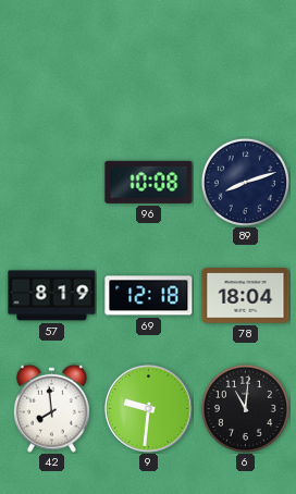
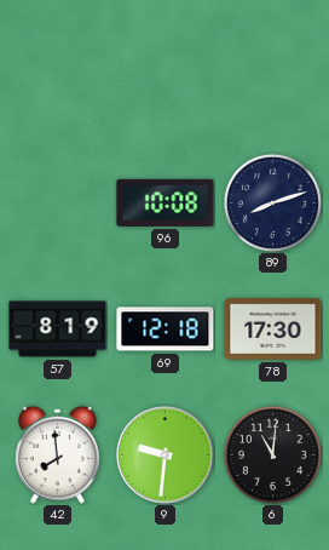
78: 18:04 -> 17:30 (273, 330)
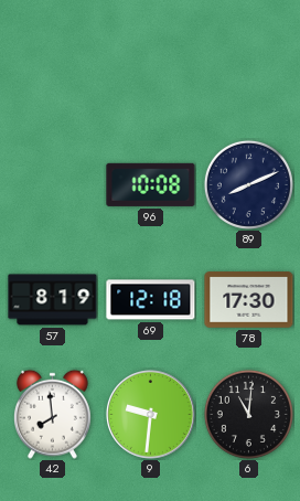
89: 8:12 -> 8:11 (248, 184)
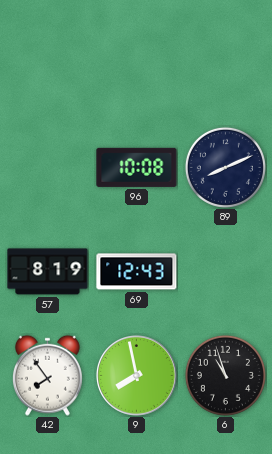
69: 12:18 -> 12:43 (137, 272)
78: 17:30 -> none (249, 300)
42: 7:59 -> 7:54 (47, 375)
9: 9:31 -> 7:58 (137, 376)
6: 11:01 -> 10:57 (225, 375)
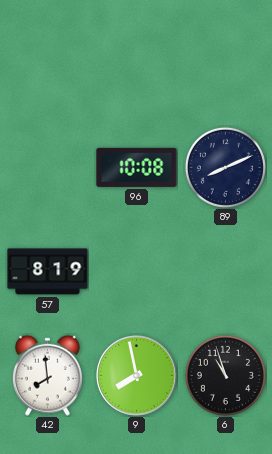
69: 12:43 -> none (137, 272)
42: 7:54 -> 7:59 (47, 375)
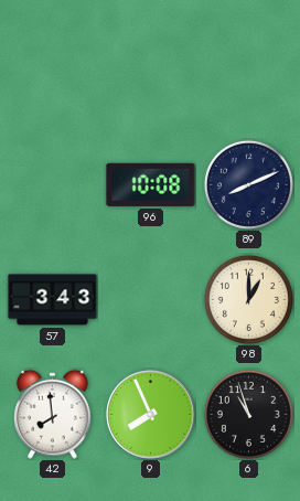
57: 8:19 -> 3:43 (53, 300)
98: none -> 1:00 (248, 299)
9: 7:58 -> 7:56 (151, 415)
